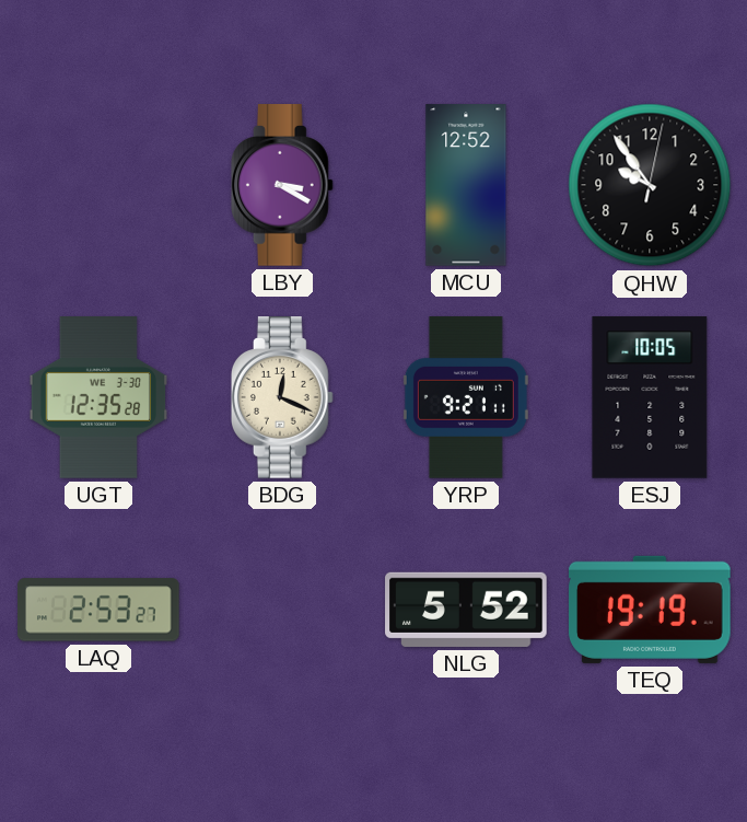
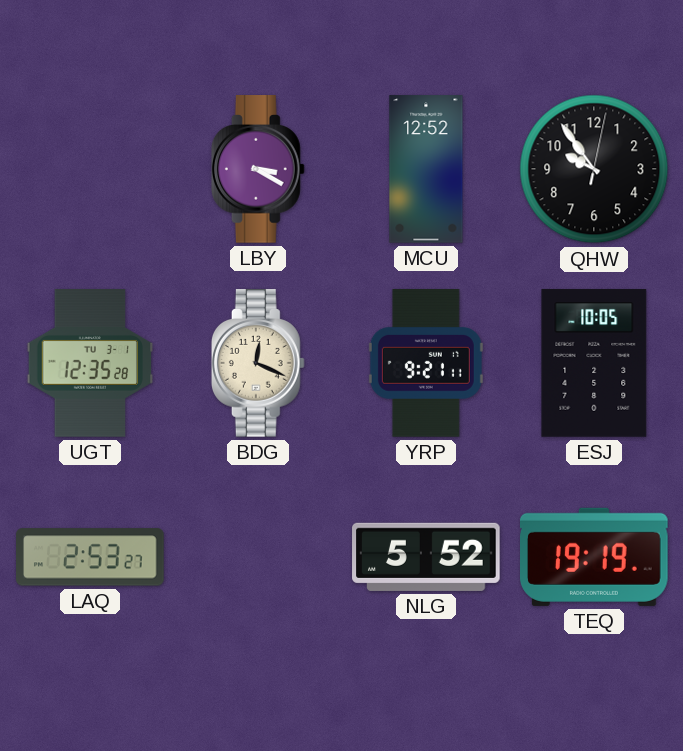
UGT date: WE 3-30 -> TU 3-1 (90, 363)
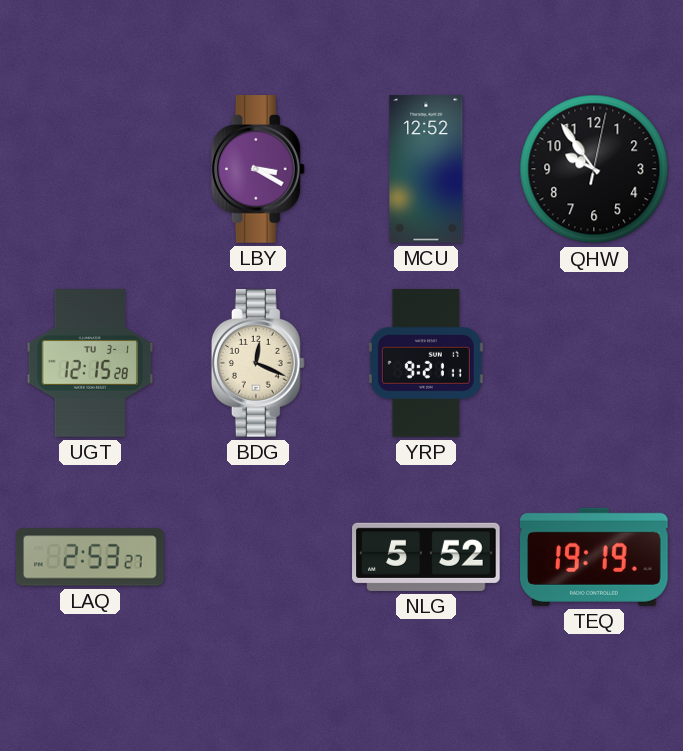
UGT: 12:35 -> 12:15 (90, 363)
ESJ: 10:05 -> none (594, 363)
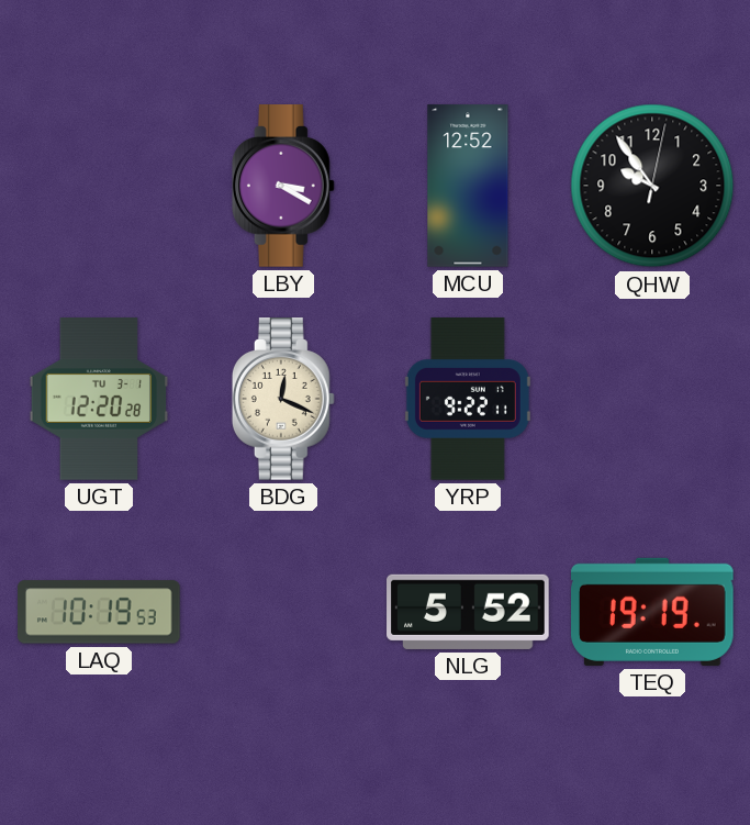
UGT: 12:15 -> 12:20 (99, 399)
YRP: 9:21 -> 9:22 (468, 399)
LAQ: 2:53 -> 10:19 (99, 612)
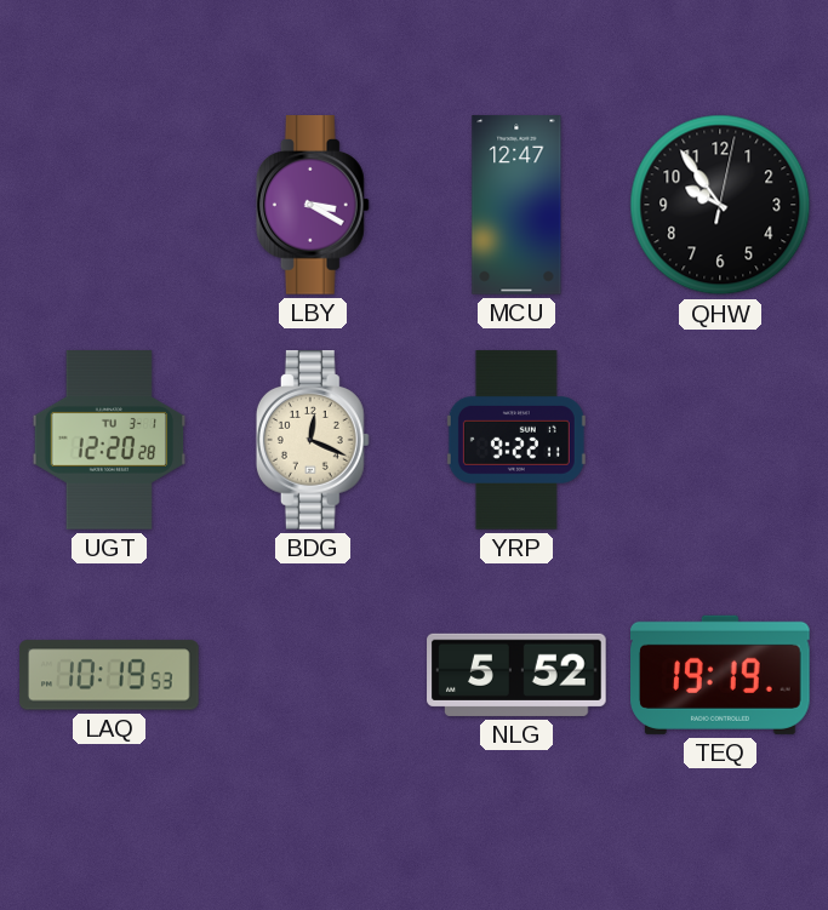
MCU: 12:52 -> 12:47 (516, 205)
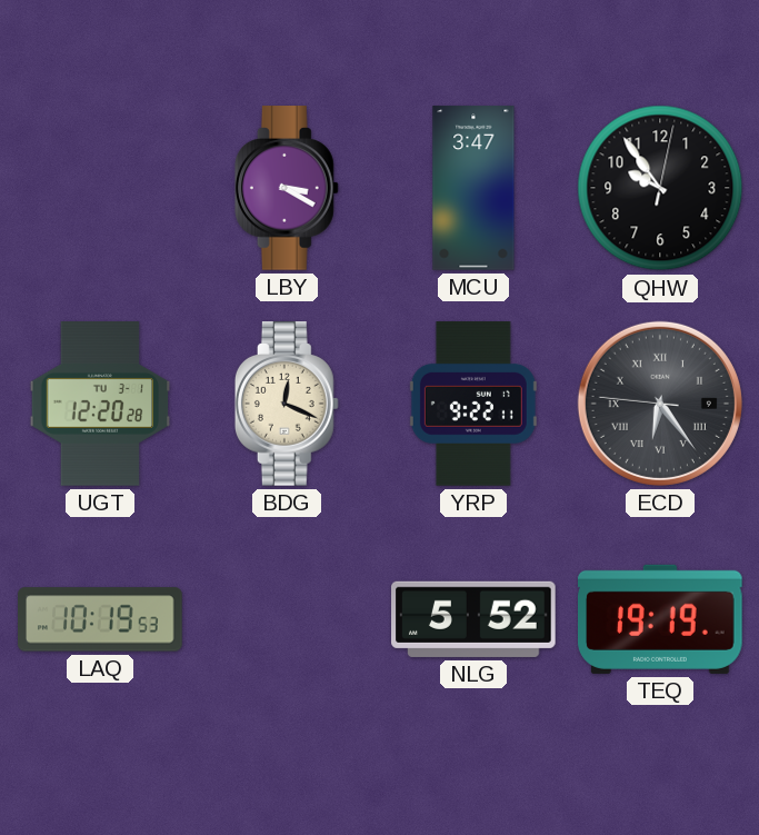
MCU: 12:47 -> 3:47 (473, 188)
ECD: none -> 6:23 (660, 404)
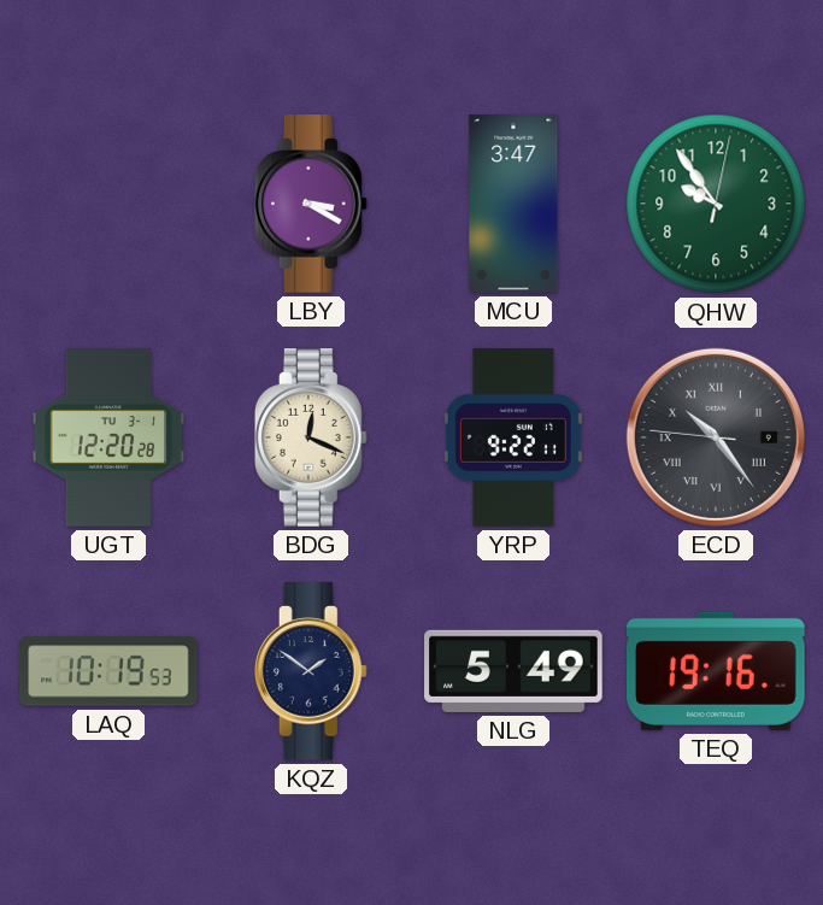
QHW dial: black -> green (716, 204)
ECD: 6:23 -> 10:23 (716, 437)
KQZ: none -> 1:51 (311, 671)
NLG: 5:52 -> 5:49 (513, 671)
TEQ: 19:19 -> 19:16 (717, 671)
